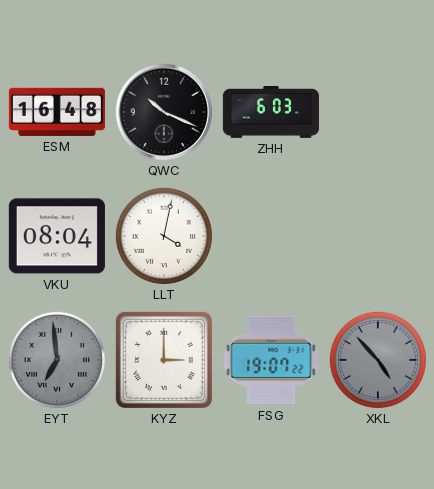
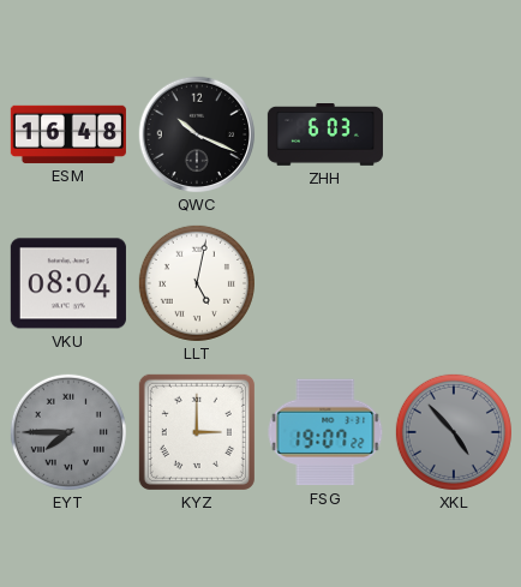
LLT: 4:02 -> 5:02 (197, 283)
EYT: 6:59 -> 7:45 (68, 432)
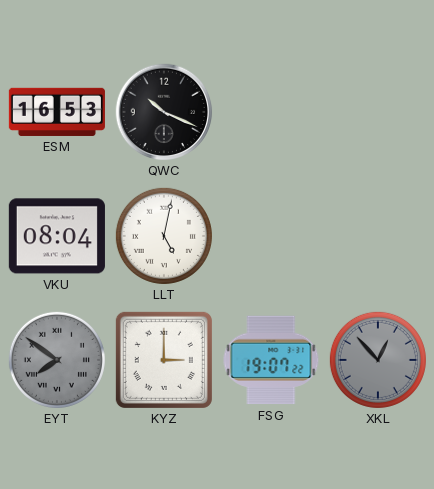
ESM: 16:48 -> 16:53 (57, 112)
ZHH: 6:03 -> none (325, 136)
EYT: 7:45 -> 7:51 (57, 360)
XKL: 4:53 -> 12:53 (378, 360)
